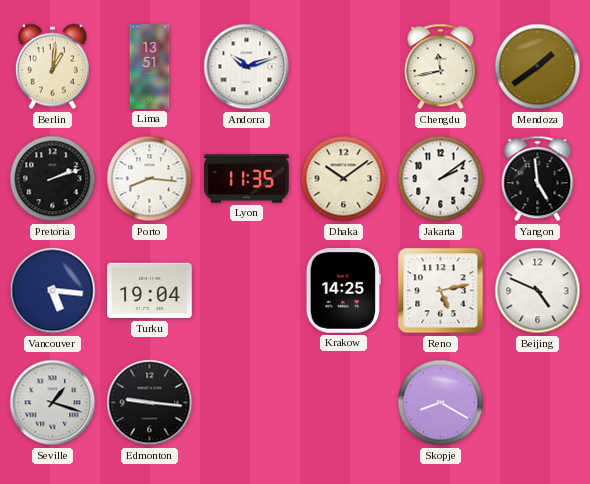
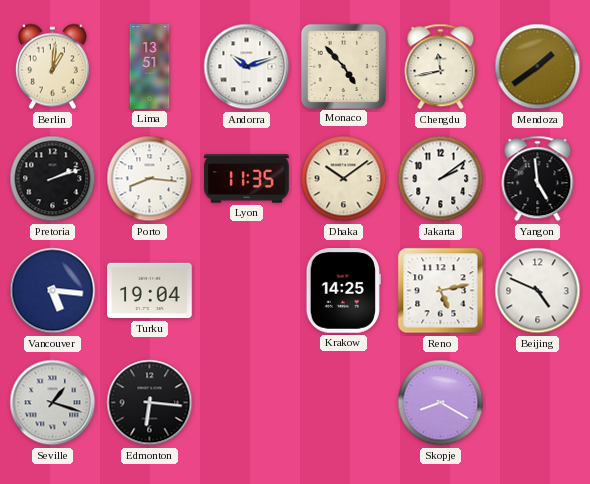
Monaco: none -> 4:53 (343, 66)
Edmonton: 9:16 -> 6:16 (150, 403)
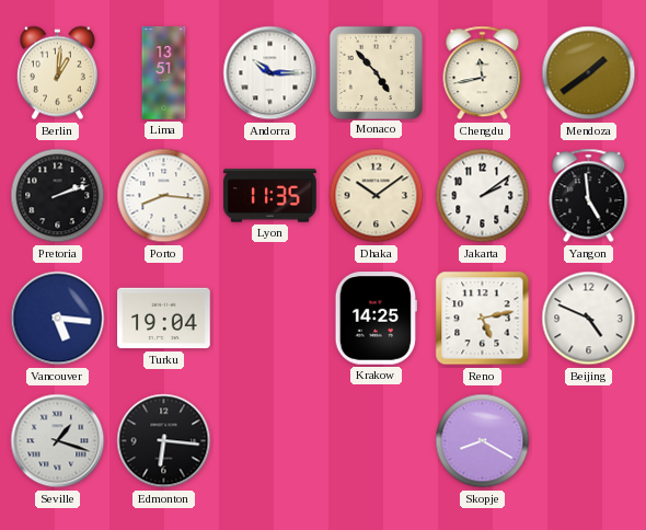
Andorra: 10:12 -> 10:15 (270, 73)
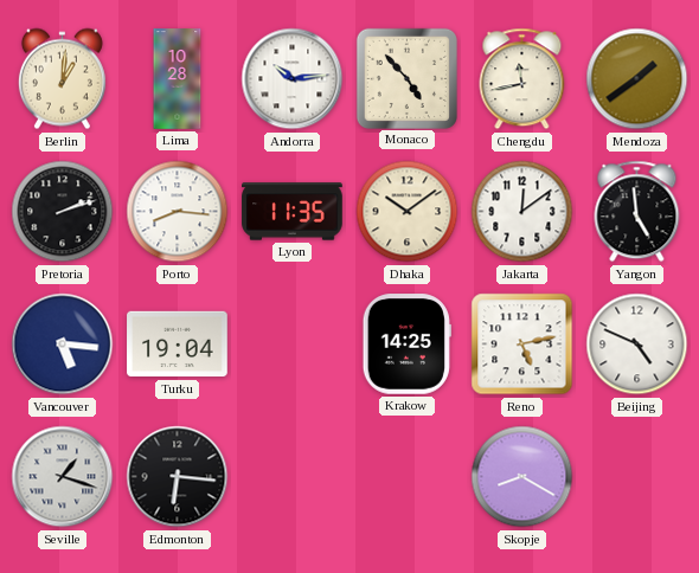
Lima: 13:51 -> 10:28 (178, 79)
Andorra: 10:15 -> 10:14 (293, 79)
Jakarta: 2:09 -> 12:09 (522, 212)
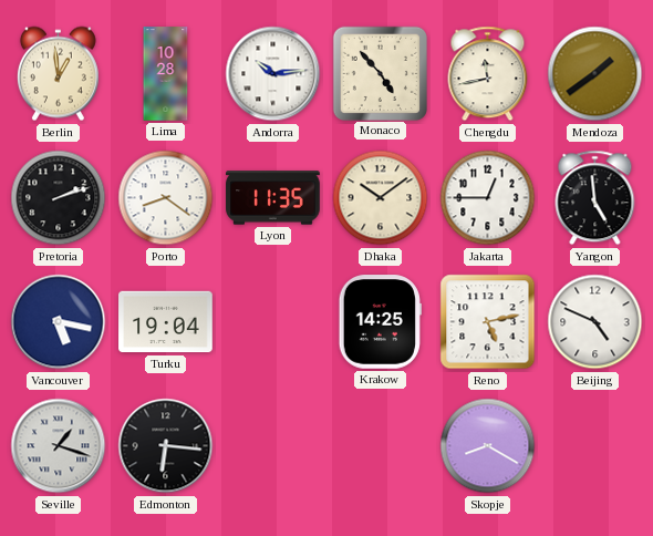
Berlin: 1:01 -> 12:59 (58, 74)
Porto: 8:16 -> 8:21 (166, 198)
Jakarta: 12:09 -> 12:45 (488, 198)
Vancouver: 5:16 -> 5:17 (59, 322)
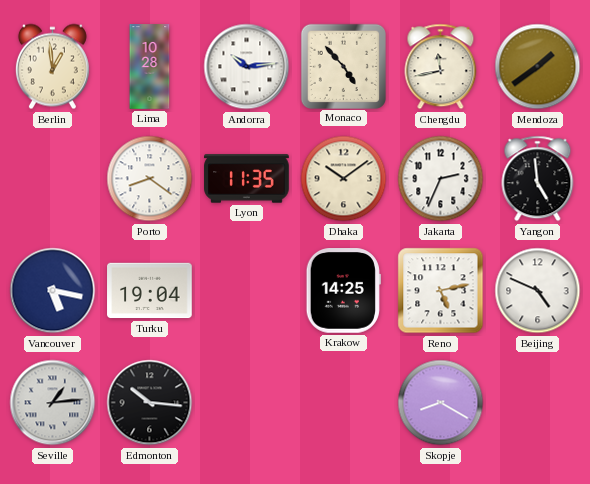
Pretoria: 2:12 -> none (59, 198)
Jakarta: 12:45 -> 2:34 (441, 179)
Seville: 1:18 -> 1:14 (53, 403)
Edmonton: 6:16 -> 10:16 (150, 403)
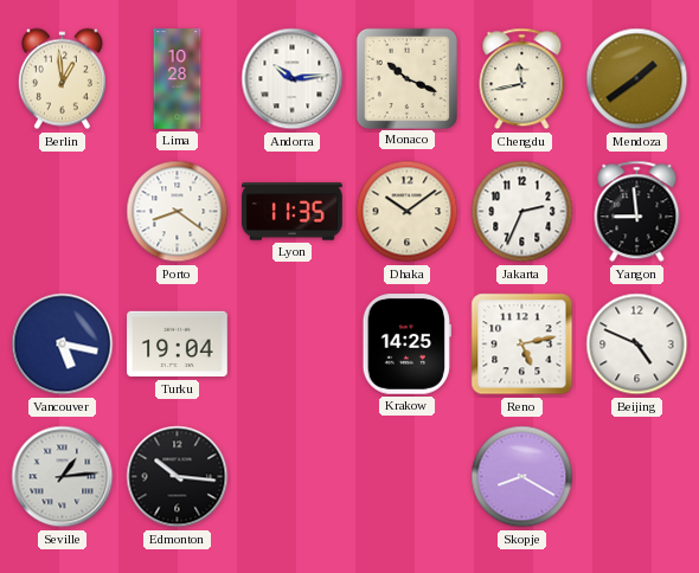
Monaco: 4:53 -> 10:19 (406, 78)
Yangon: 4:59 -> 8:59 (637, 212)
